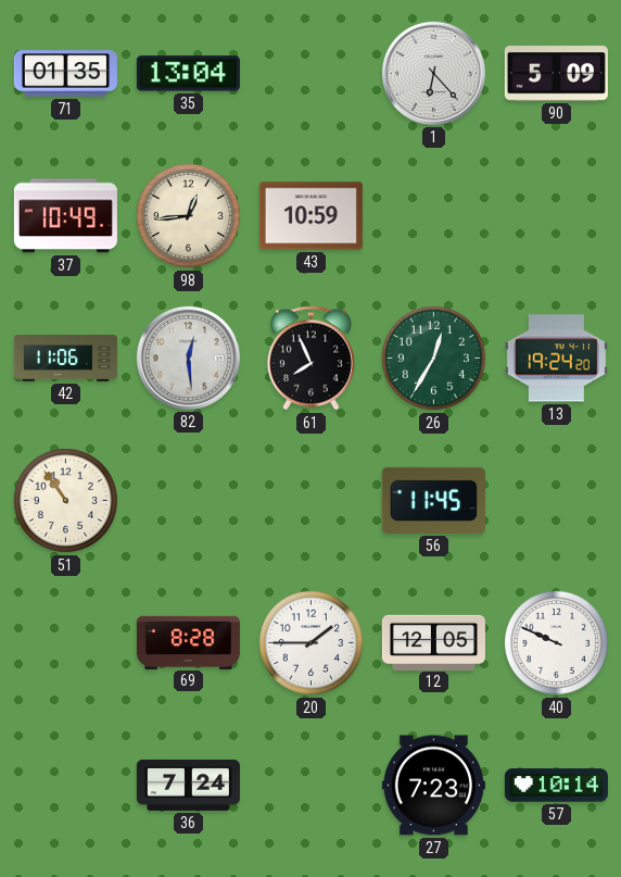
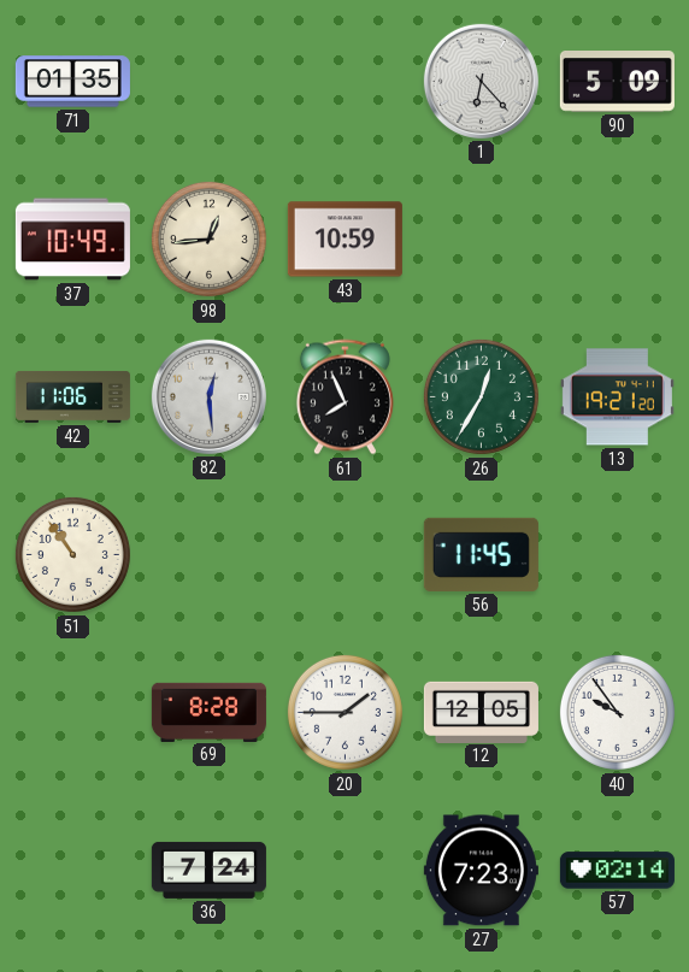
35: 13:04 -> none (188, 74)
13: 19:24 -> 19:21 (617, 397)
40: 9:49 -> 9:54 (617, 712)
57: 10:14 -> 02:14 (617, 871)
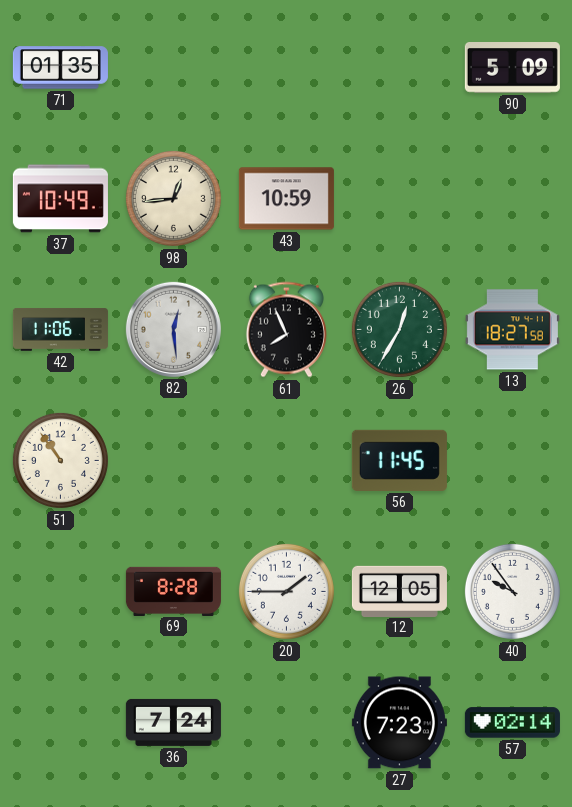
1: 6:23 -> none (481, 81)
13: 19:21 -> 18:27 (512, 330)
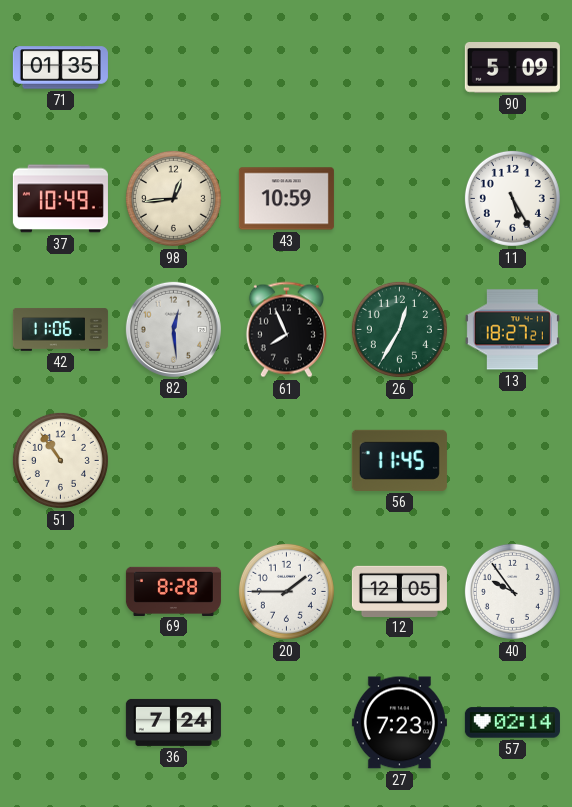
11: none -> 5:25 (512, 198)
13: 18:27:58 -> 18:27:21 (512, 330)
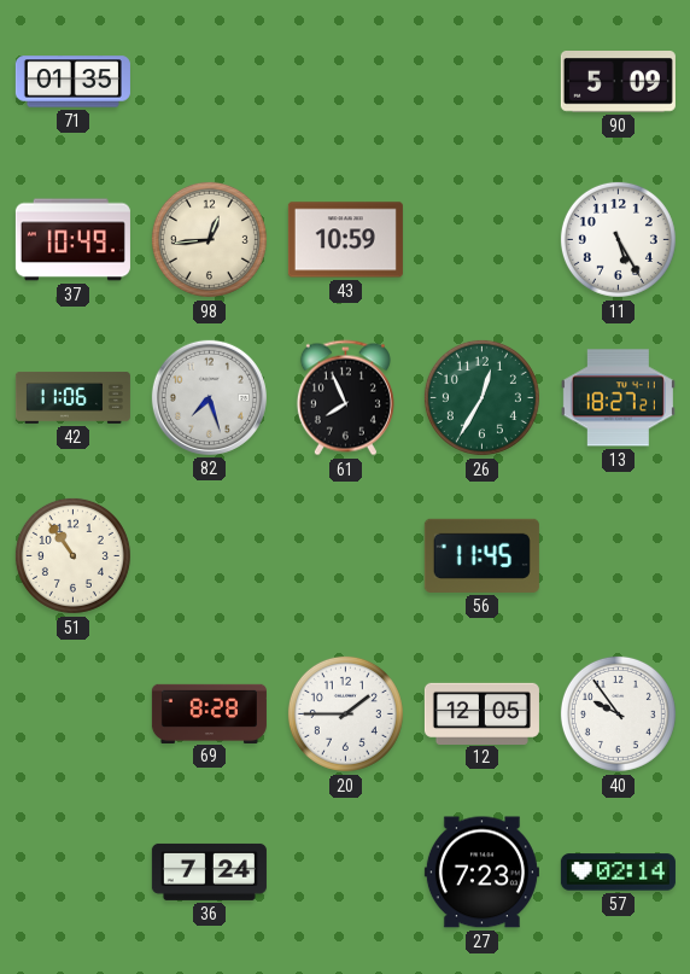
82: 12:29 -> 7:27 (209, 397)
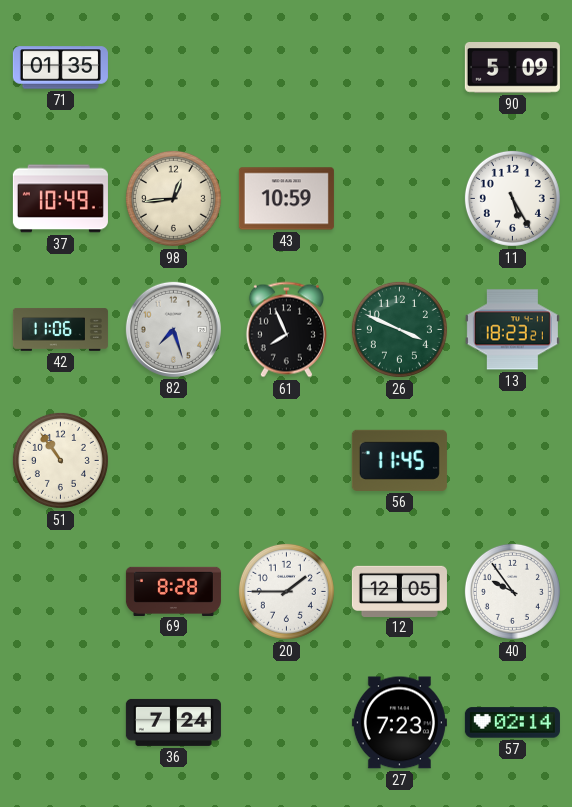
26: 12:35 -> 3:49 (399, 329)
13: 18:27 -> 18:23 (512, 330)
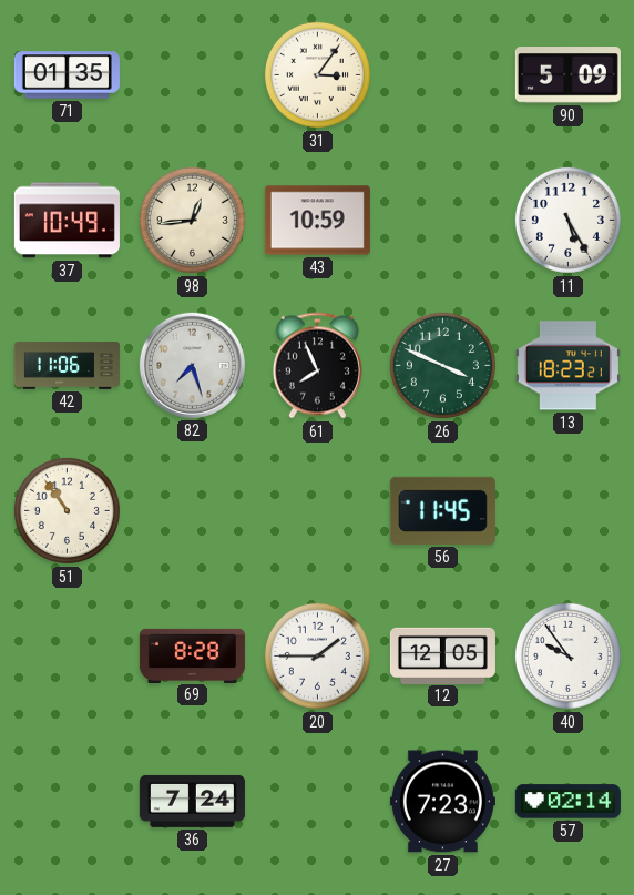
31: none -> 3:06 (317, 74)
